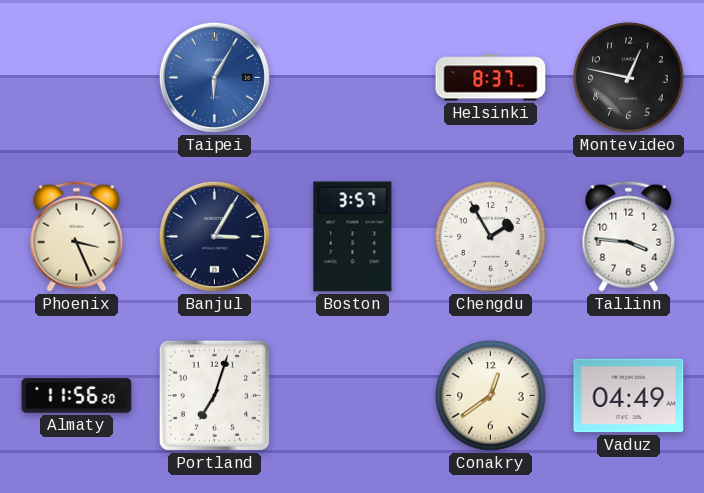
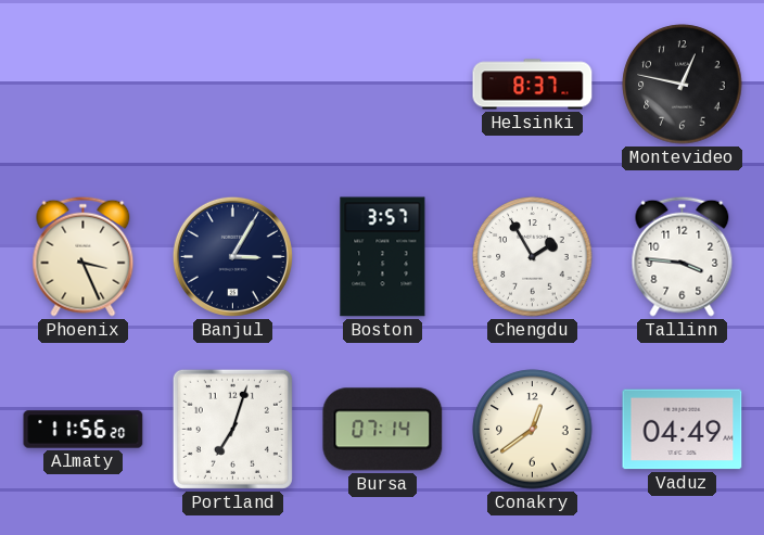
Taipei: 6:05 -> none (214, 77)
Bursa: none -> 07:14 (383, 430)
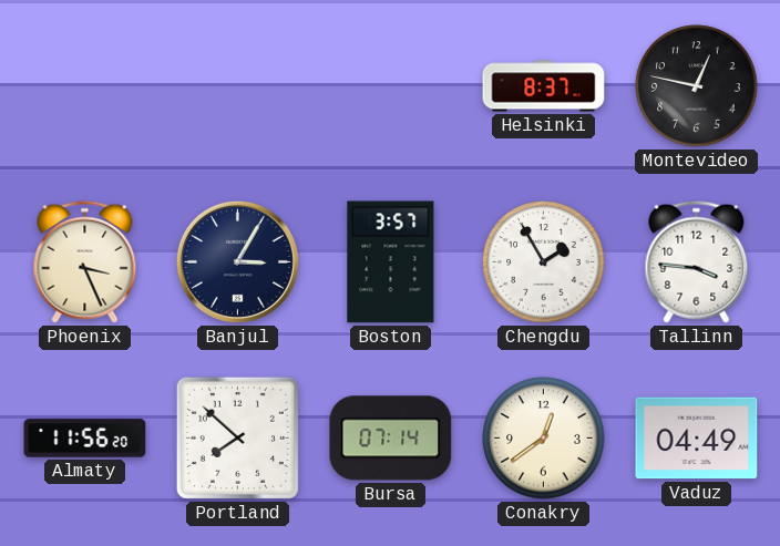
Portland: 7:03 -> 7:52 (237, 437)
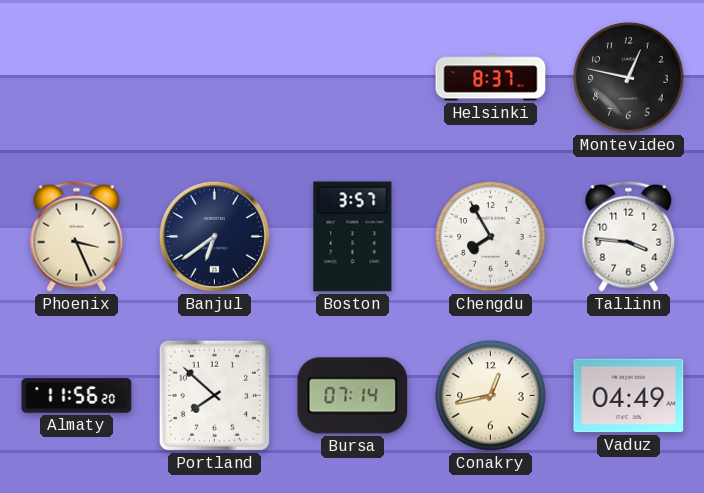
Banjul: 3:05 -> 6:39 (214, 236)
Chengdu: 1:55 -> 7:55 (491, 237)
Conakry: 12:39 -> 12:43 (491, 396)
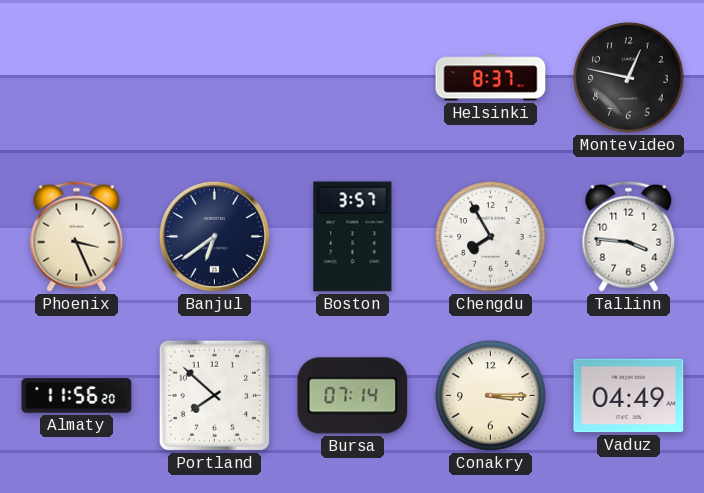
Conakry: 12:43 -> 3:15 (491, 396)
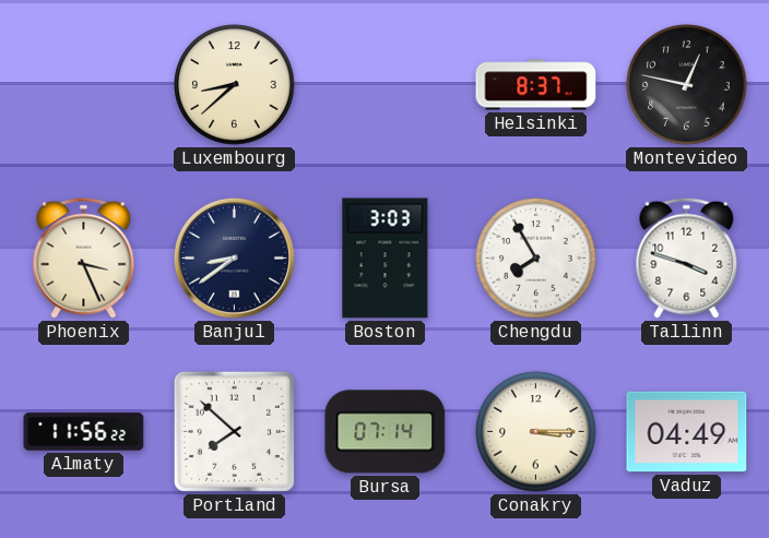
Luxembourg: none -> 8:38 (235, 85)
Banjul: 6:39 -> 8:39 (234, 258)
Boston: 3:57 -> 3:03 (386, 259)
Tallinn: 3:46 -> 3:48 (687, 258)
Almaty: 11:56:20 -> 11:56:22 (84, 432)
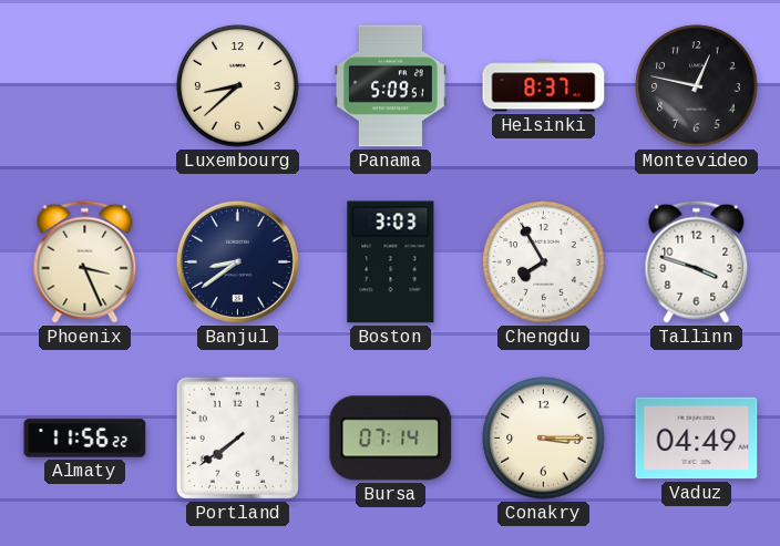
Panama: none -> 5:09 (390, 86)
Portland: 7:52 -> 7:39 (237, 437)
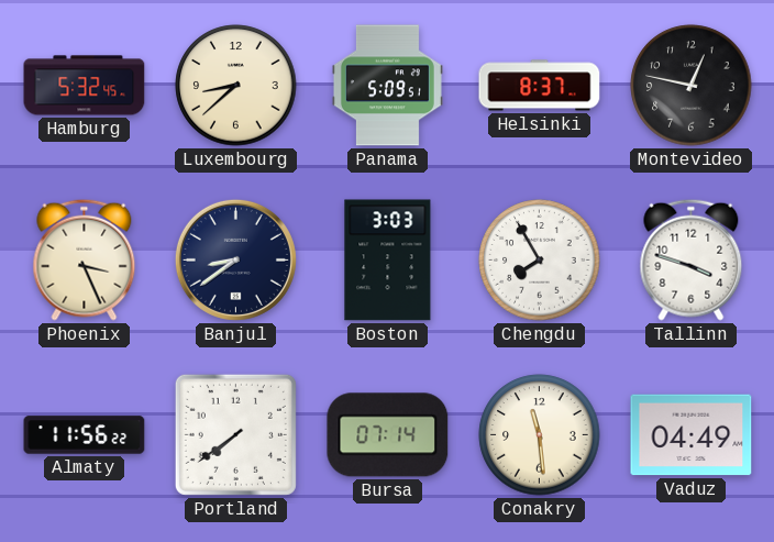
Hamburg: none -> 5:32 (85, 86)
Conakry: 3:15 -> 11:29 (540, 435)
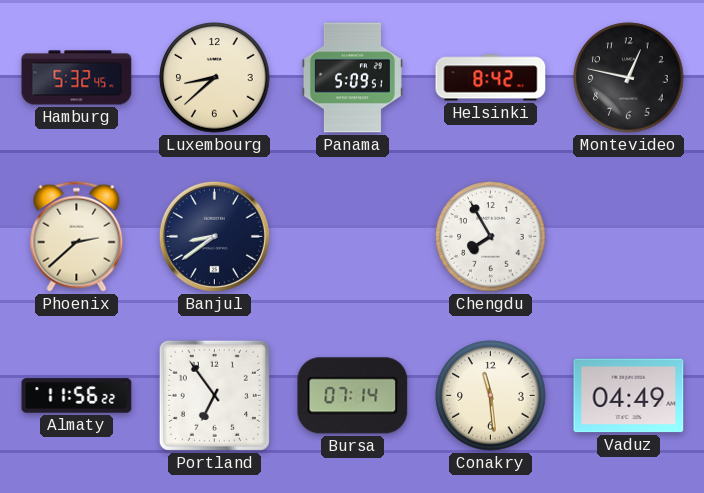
Helsinki: 8:37 -> 8:42 (491, 78)
Phoenix: 3:26 -> 2:38 (77, 236)
Boston: 3:03 -> none (388, 261)
Tallinn: 3:48 -> none (692, 259)
Portland: 7:39 -> 6:54 (214, 395)
